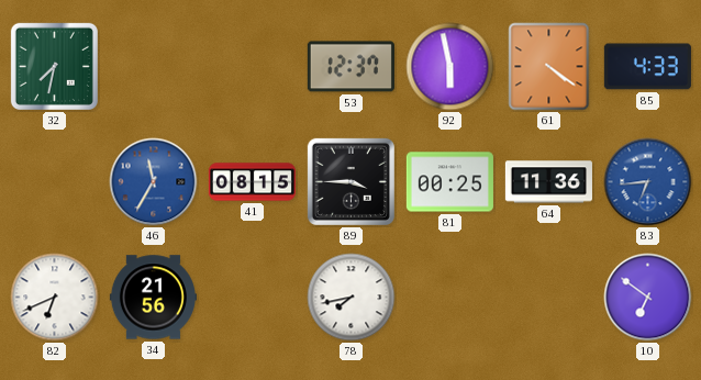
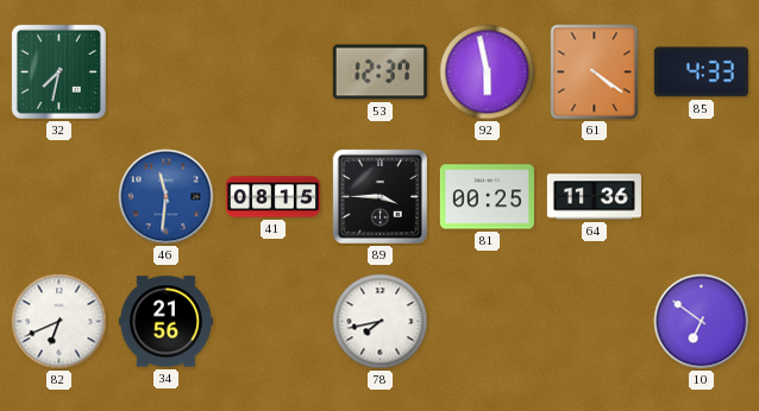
46: 11:35 -> 11:31 (167, 197)
83: 6:44 -> none (648, 182)
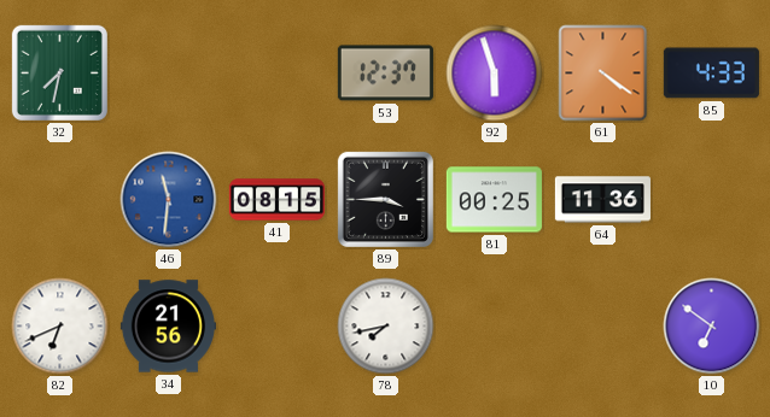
92: 5:58 -> 5:57 (495, 74)
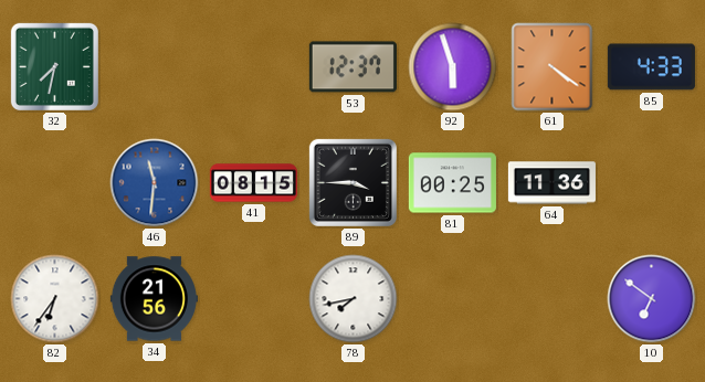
82: 6:41 -> 6:36 (55, 299)
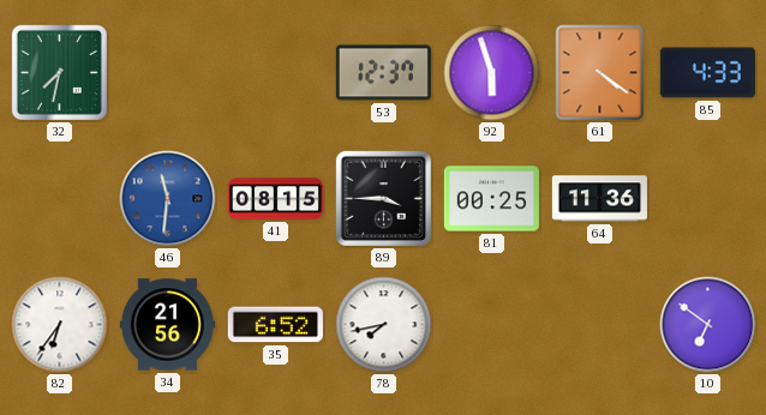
35: none -> 6:52 (275, 325)
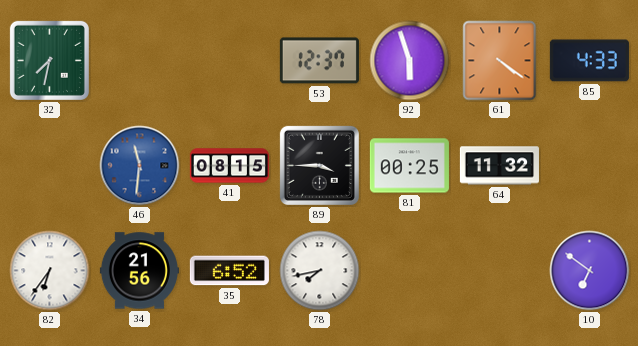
64: 11:36 -> 11:32 (499, 166)
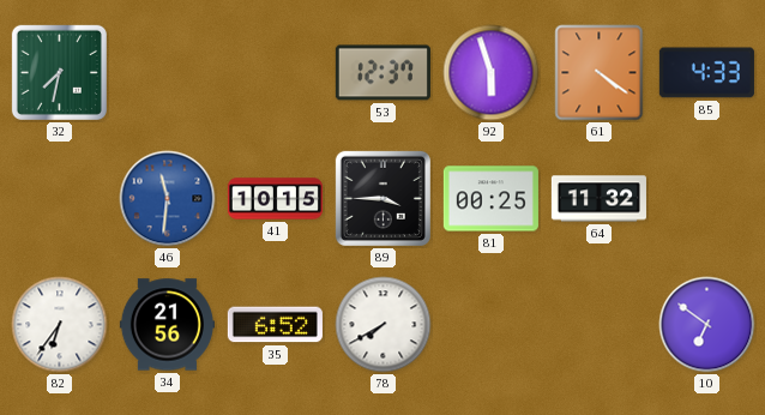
41: 08:15 -> 10:15 (275, 199)
78: 7:43 -> 7:40 (384, 325)
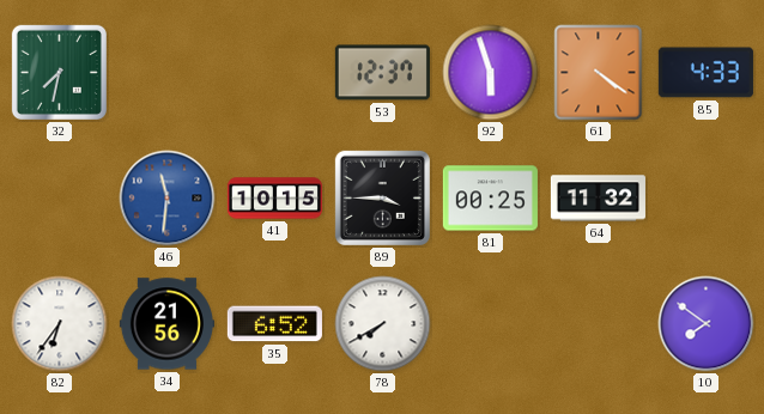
10: 6:51 -> 7:51 (707, 324)
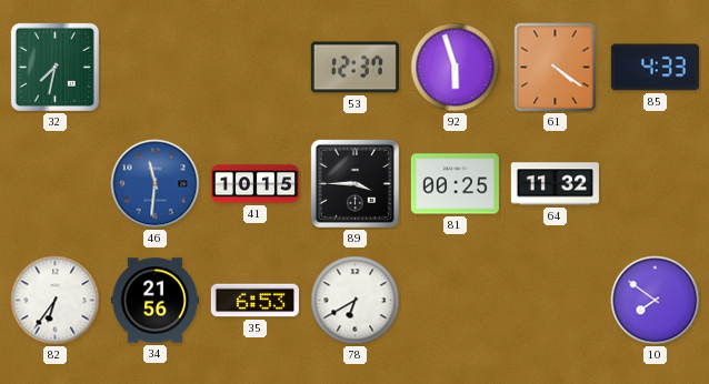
35: 6:52 -> 6:53 (254, 301)
78: 7:40 -> 6:40 (356, 301)
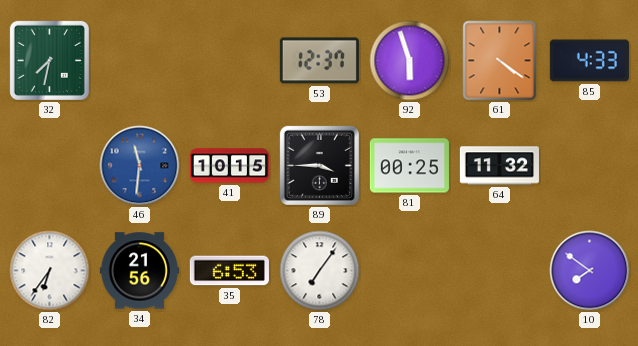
78: 6:40 -> 7:06 (320, 271)
